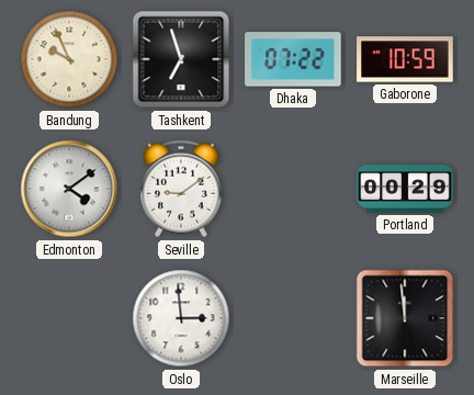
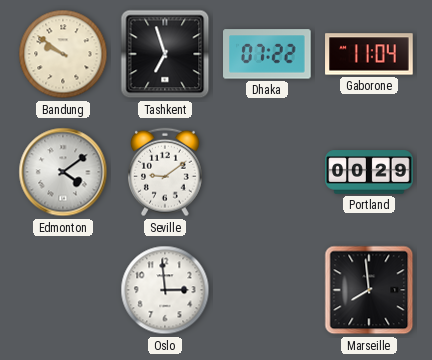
Bandung: 9:56 -> 9:51 (63, 54)
Gaborone: 10:59 -> 11:04 (369, 54)
Marseille: 11:59 -> 7:59 (369, 290)
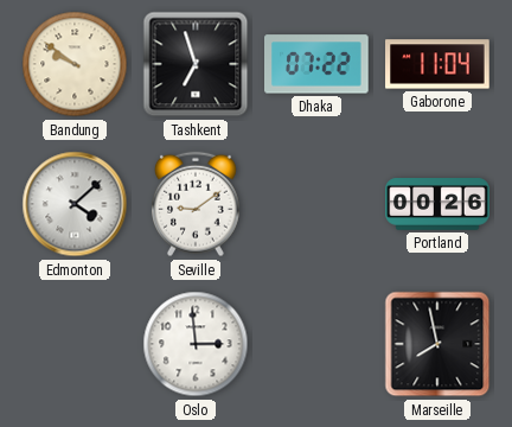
Edmonton: 4:09 -> 4:08 (75, 204)
Portland: 00:29 -> 00:26 (437, 204)
Marseille: 7:59 -> 7:58 (437, 344)
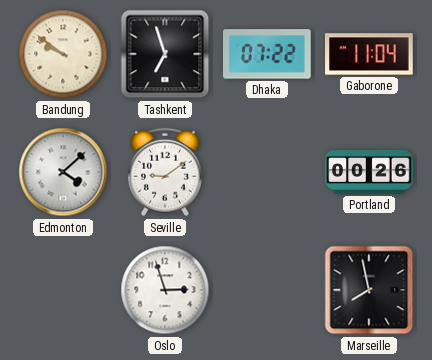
Oslo: 2:59 -> 2:57 (165, 290)
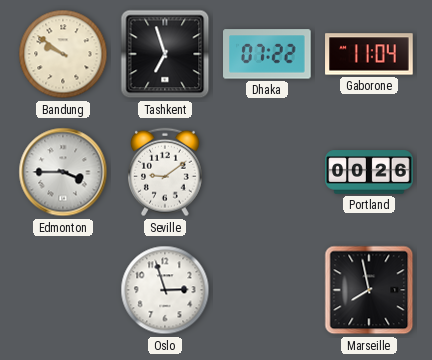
Edmonton: 4:08 -> 3:45 (63, 172)
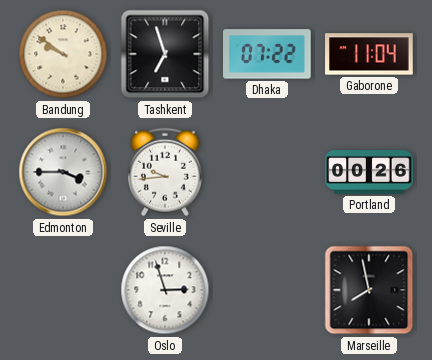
Seville: 9:09 -> 9:44 (166, 172)
